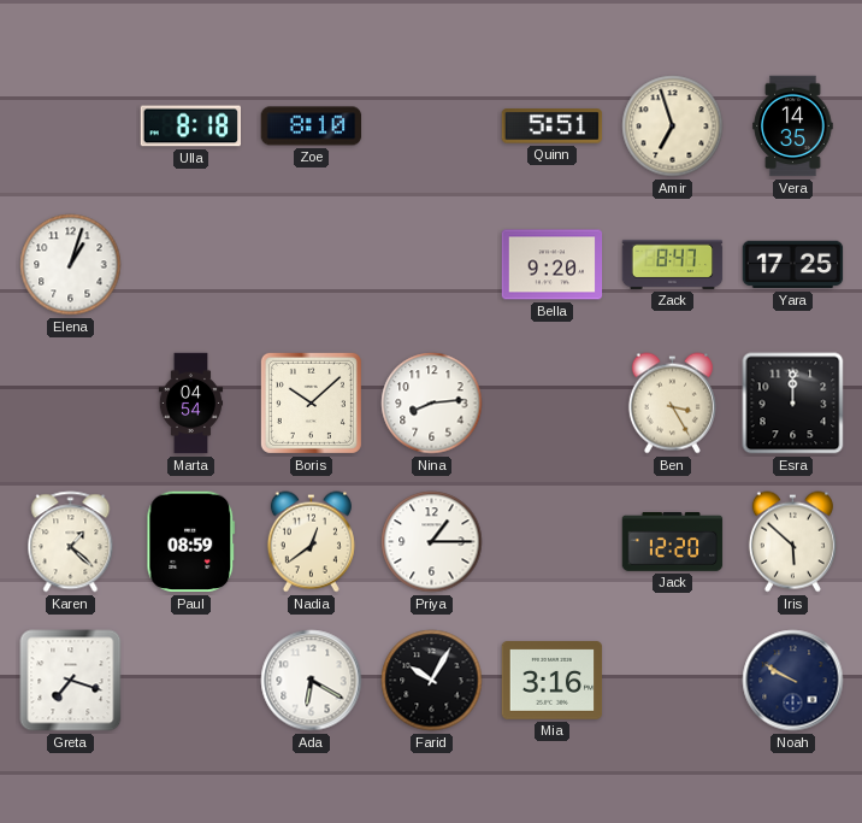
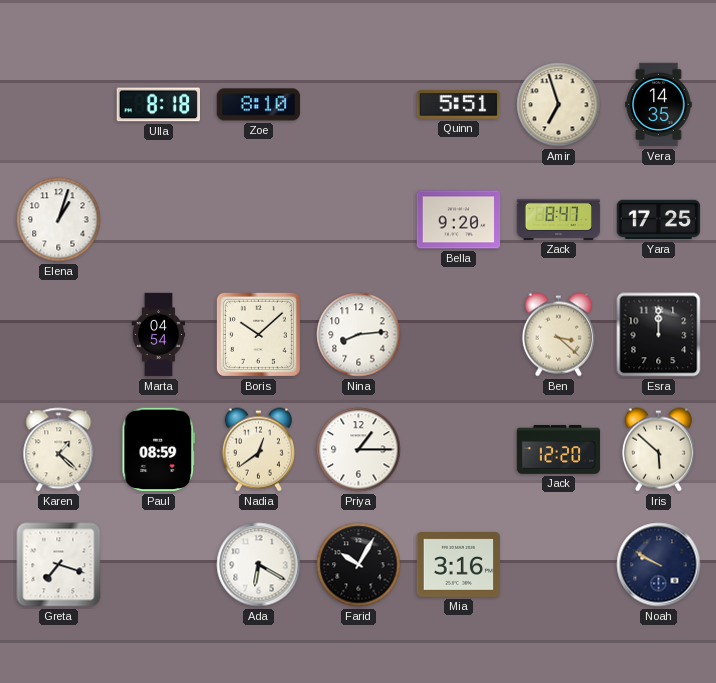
Ben: 3:25 -> 3:22 (558, 335)
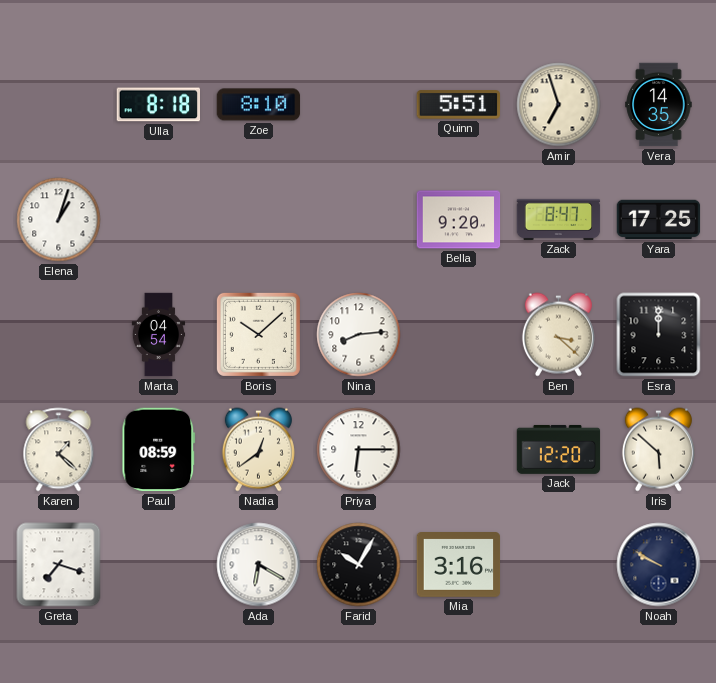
Priya: 1:15 -> 6:15 (359, 450)
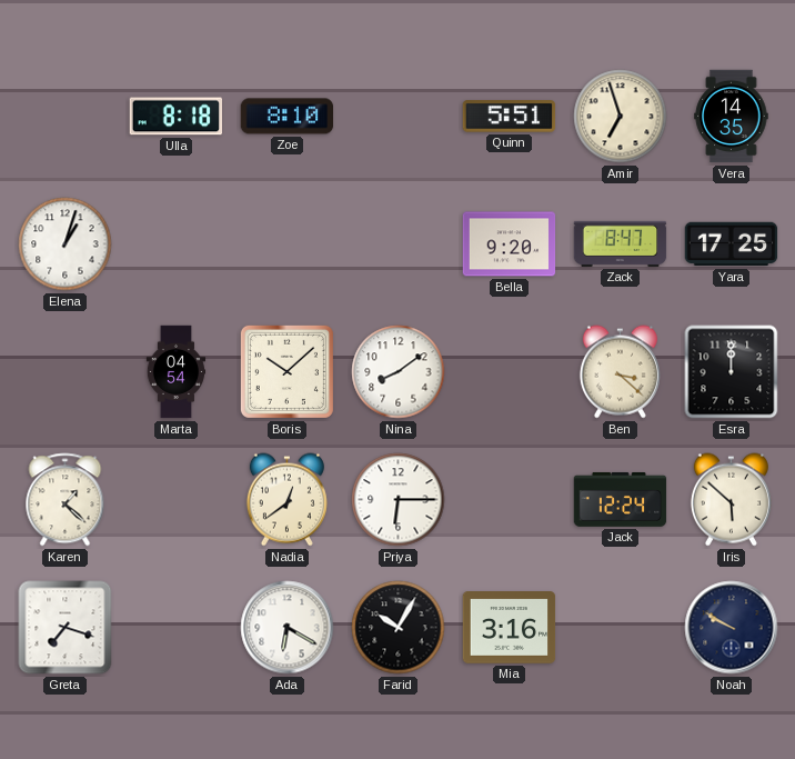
Nina: 8:14 -> 8:09 (399, 372)
Paul: 08:59 -> none (159, 450)
Jack: 12:20 -> 12:24 (621, 499)
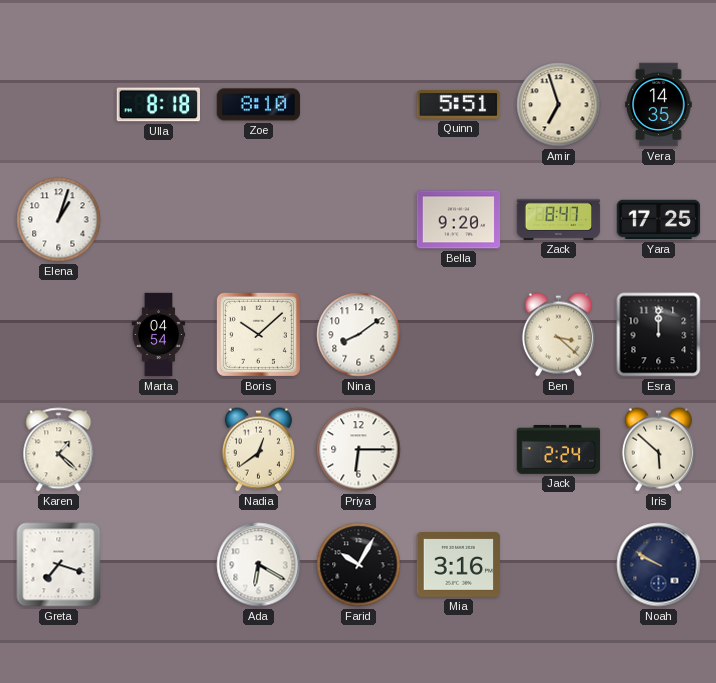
Jack: 12:24 -> 2:24 (559, 449)
